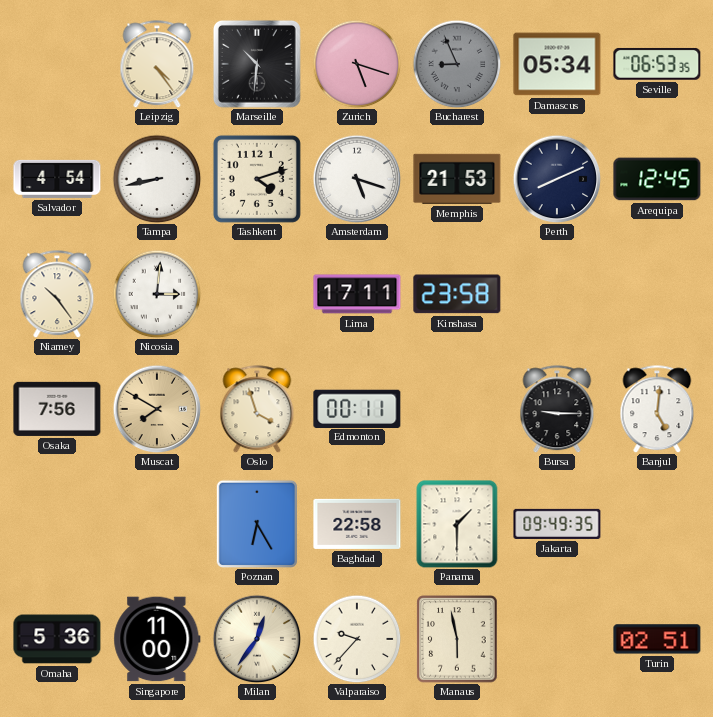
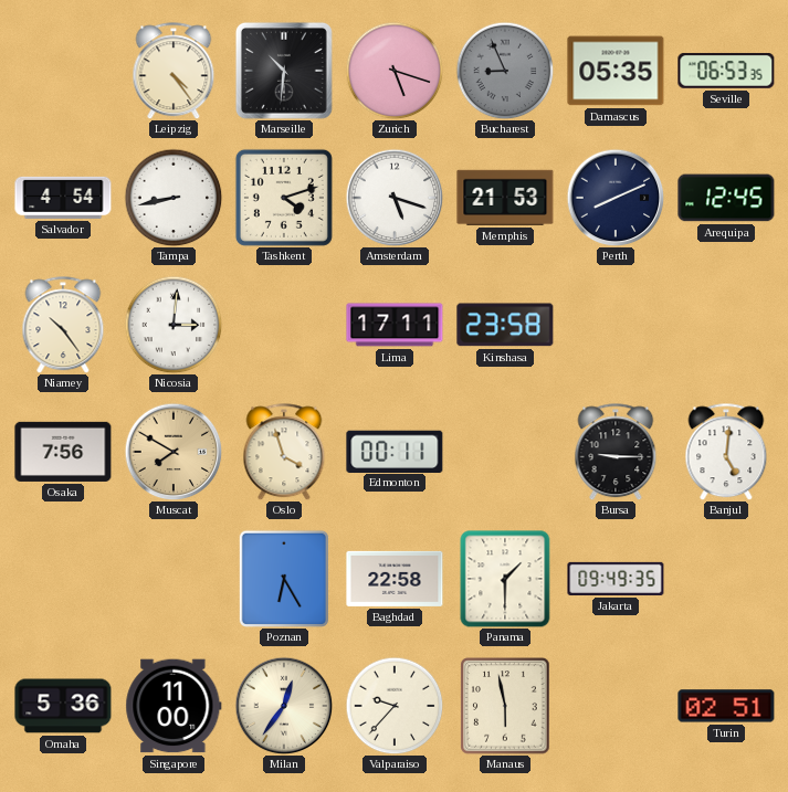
Damascus: 05:34 -> 05:35 (616, 71)
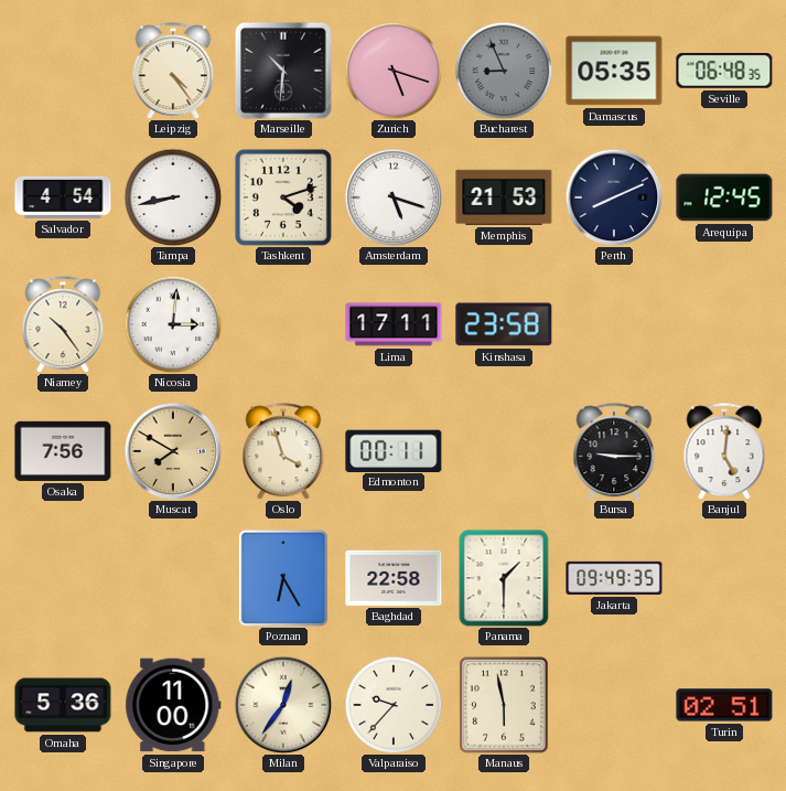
Seville: 06:53 -> 06:48 (724, 71)
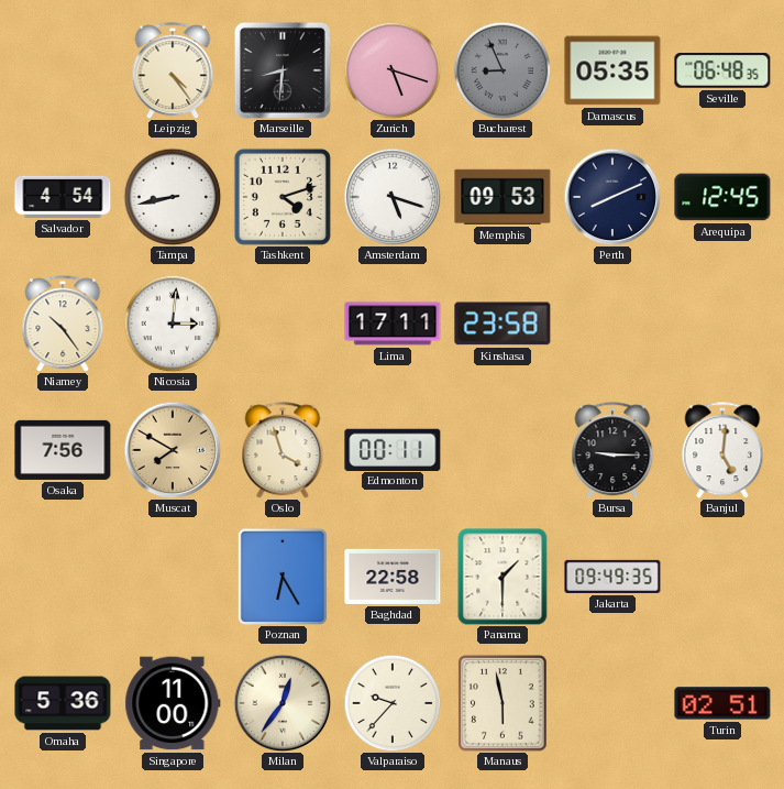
Marseille: 10:31 -> 8:31 (283, 70)
Memphis: 21:53 -> 09:53 (503, 197)
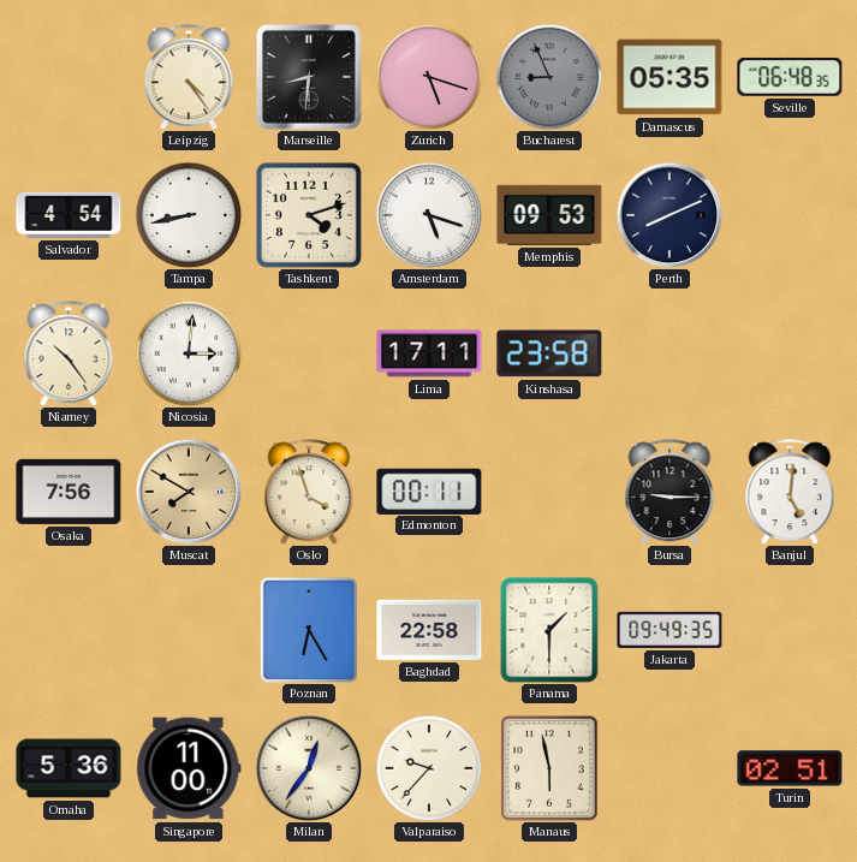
Arequipa: 12:45 -> none (722, 197)
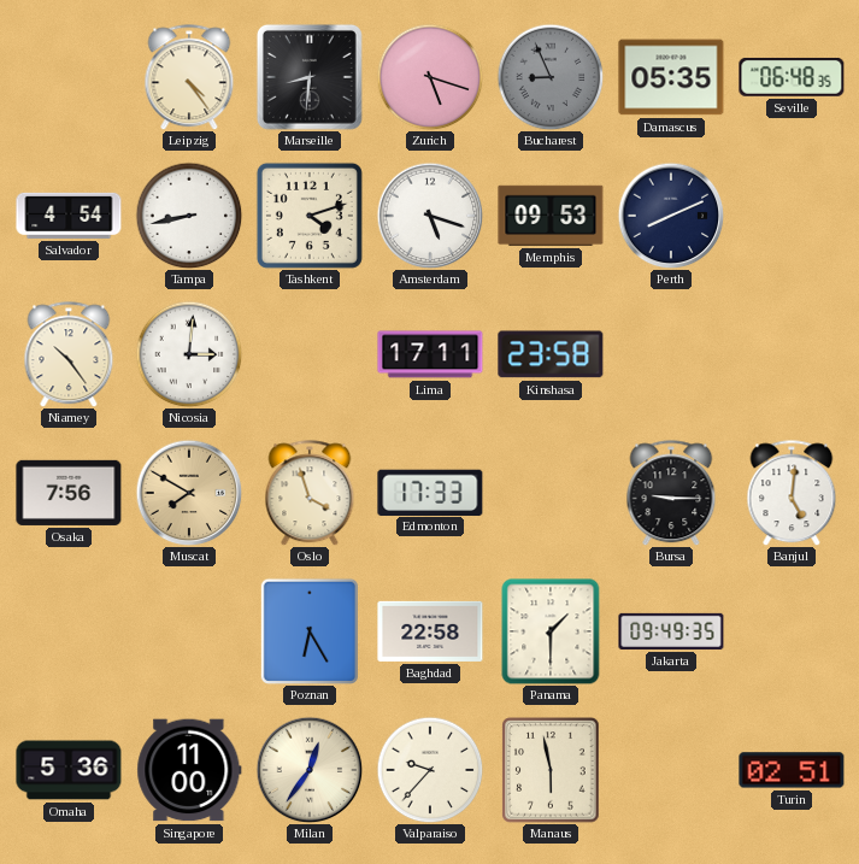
Edmonton: 00:11 -> 17:33 (430, 492)
